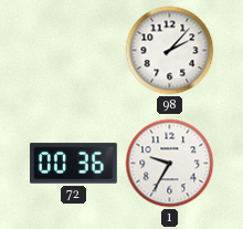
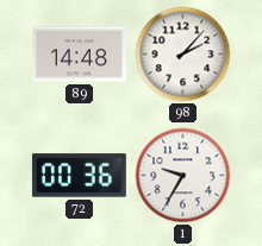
89: none -> 14:48 (79, 55)
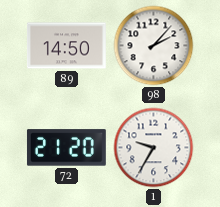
89: 14:48 -> 14:50 (66, 46)
72: 00:36 -> 21:20 (66, 148)
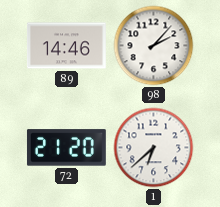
89: 14:50 -> 14:46 (66, 46)
1: 9:35 -> 6:38 (154, 148)
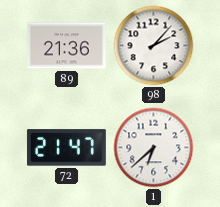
89: 14:46 -> 21:36 (66, 46)
72: 21:20 -> 21:47 (66, 148)
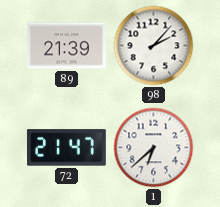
89: 21:36 -> 21:39 (66, 46)
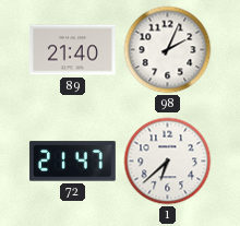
89: 21:39 -> 21:40 (72, 50)
98: 2:07 -> 2:04 (168, 50)
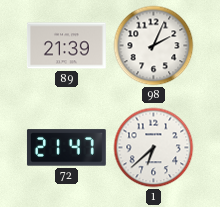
89: 21:40 -> 21:39 (66, 46)
